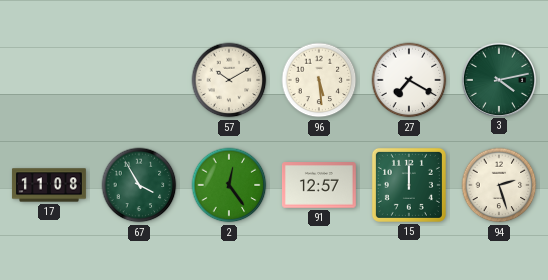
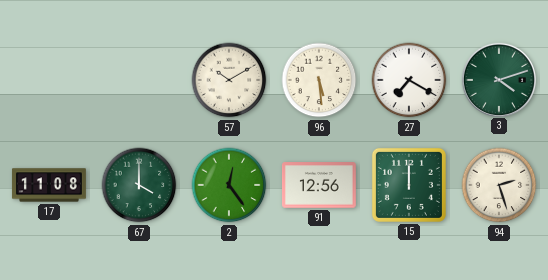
3: 4:13 -> 4:12 (498, 79)
67: 3:55 -> 4:00 (139, 185)
91: 12:57 -> 12:56 (319, 185)
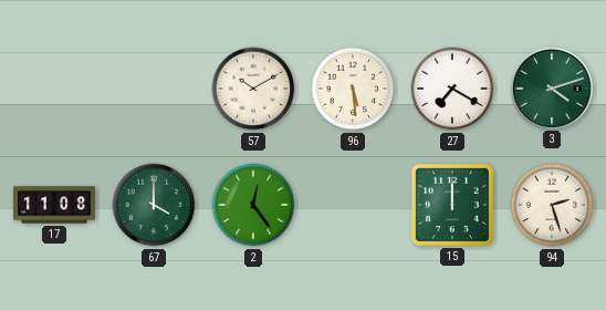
91: 12:56 -> none (319, 185)
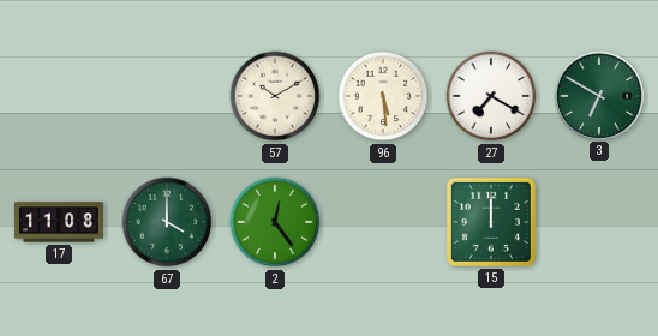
3: 4:12 -> 6:50 (598, 95)
94: 2:27 -> none (552, 205)
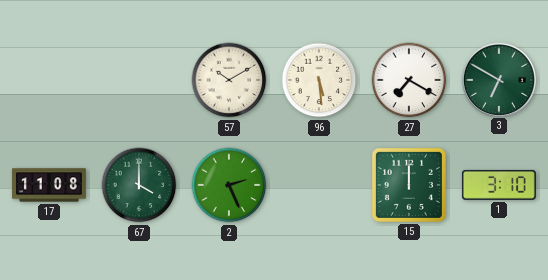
2: 12:24 -> 2:26 (229, 185)
1: none -> 3:10 (499, 185)
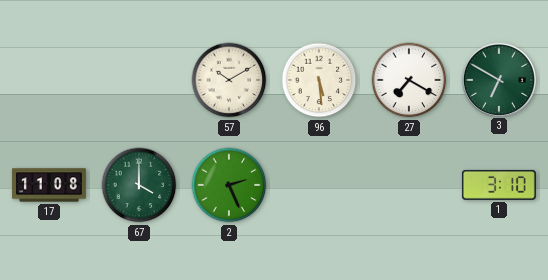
15: 12:00 -> none (409, 185)
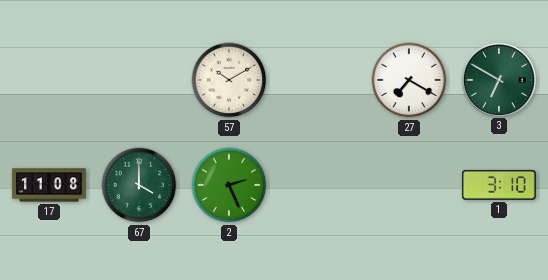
96: 5:29 -> none (319, 80)
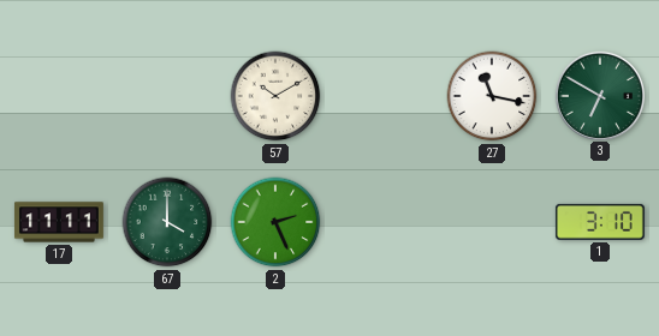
27: 7:20 -> 11:17 (492, 96)
17: 11:08 -> 11:11 (59, 222)
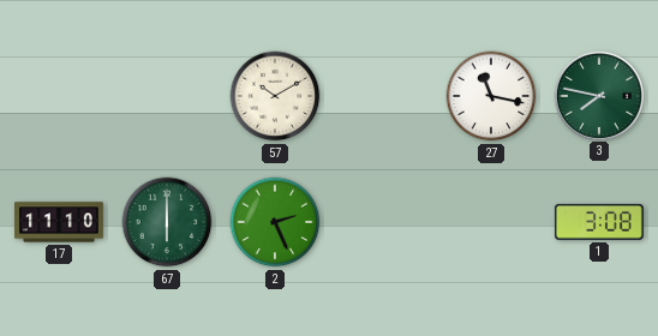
3: 6:50 -> 7:47 (598, 95)
17: 11:11 -> 11:10 (59, 222)
67: 4:00 -> 6:00 (167, 222)
1: 3:10 -> 3:08 (599, 222)
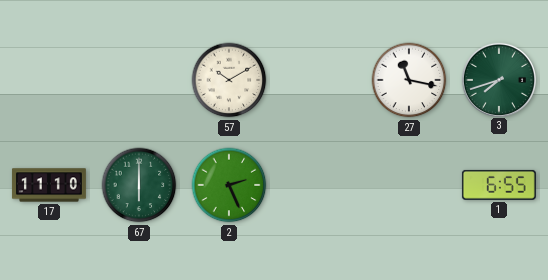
3: 7:47 -> 7:42 (498, 79)
1: 3:08 -> 6:55 (499, 185)
